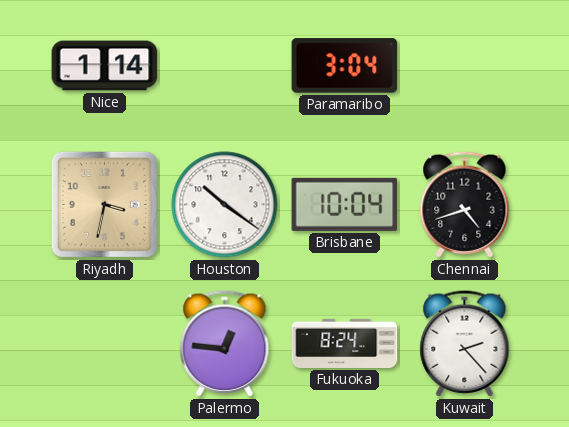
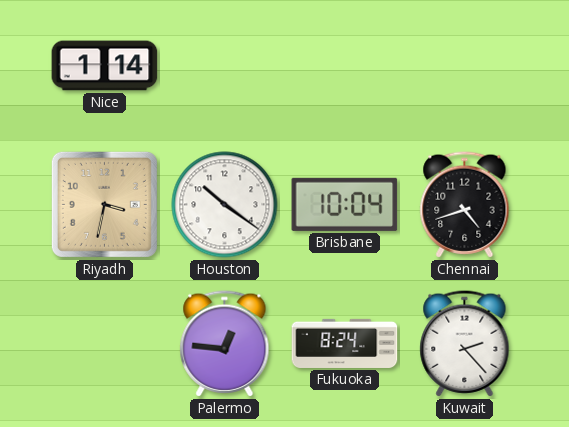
Paramaribo: 3:04 -> none (345, 66)
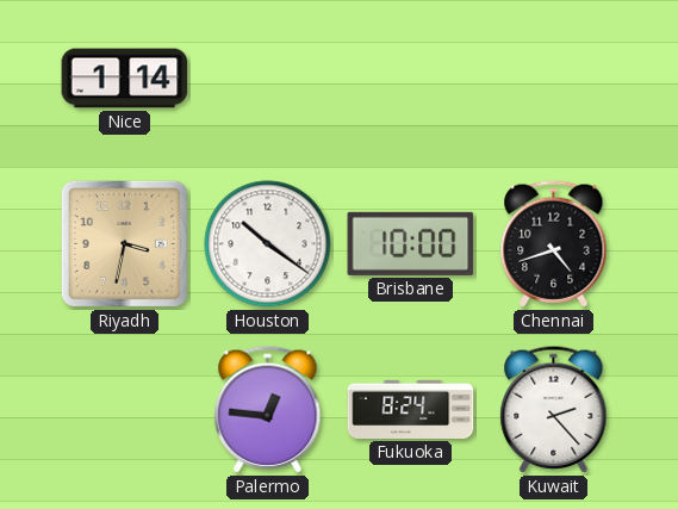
Brisbane: 10:04 -> 10:00 (411, 243)
